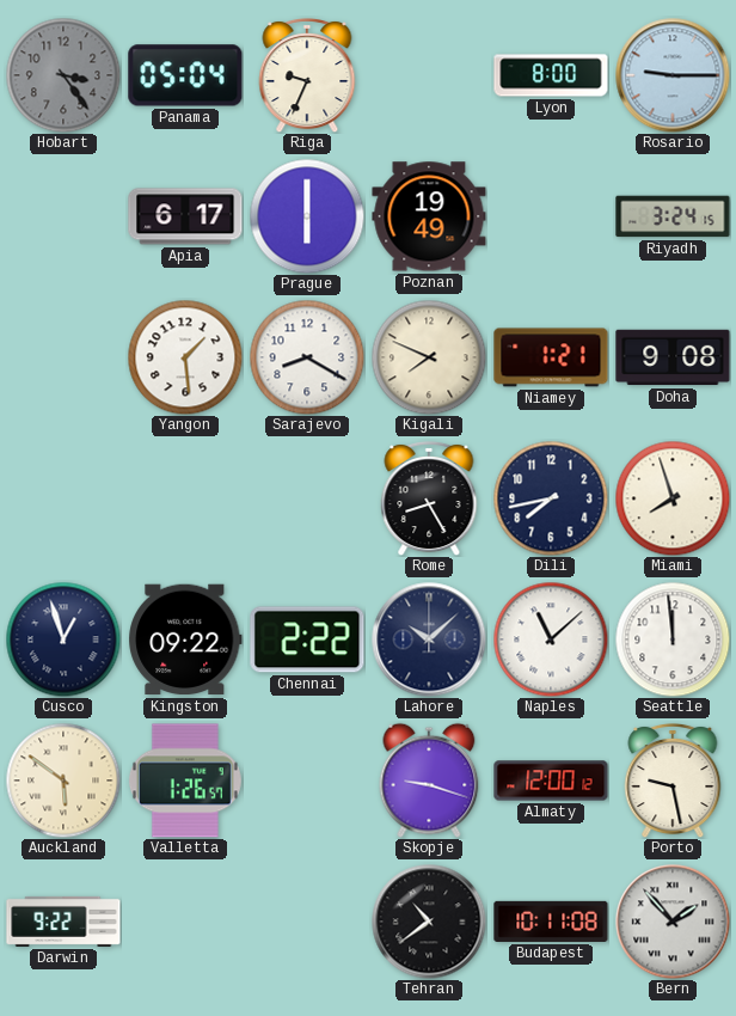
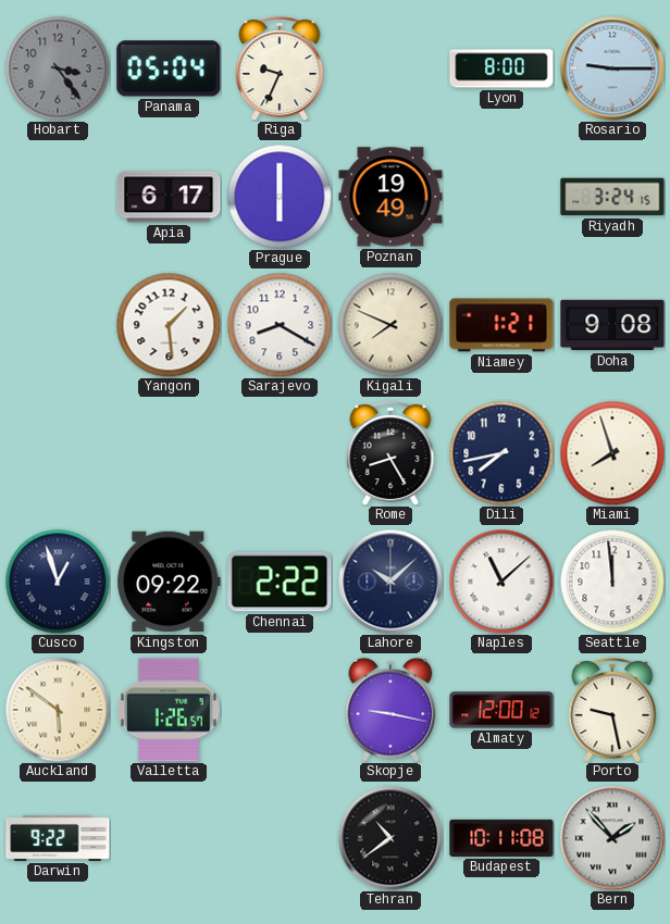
Skopje: 9:18 -> 9:17 (390, 710)
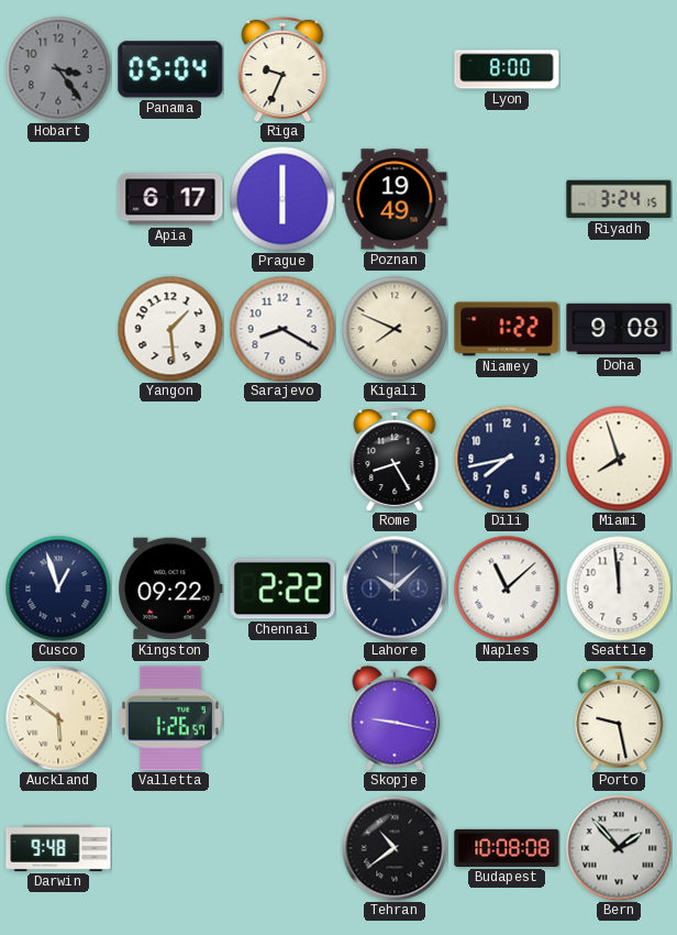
Rosario: 9:15 -> none (612, 68)
Niamey: 1:21 -> 1:22 (507, 329)
Almaty: 12:00 -> none (501, 710)
Darwin: 9:22 -> 9:48 (58, 848)
Budapest: 10:11 -> 10:08 (507, 848)
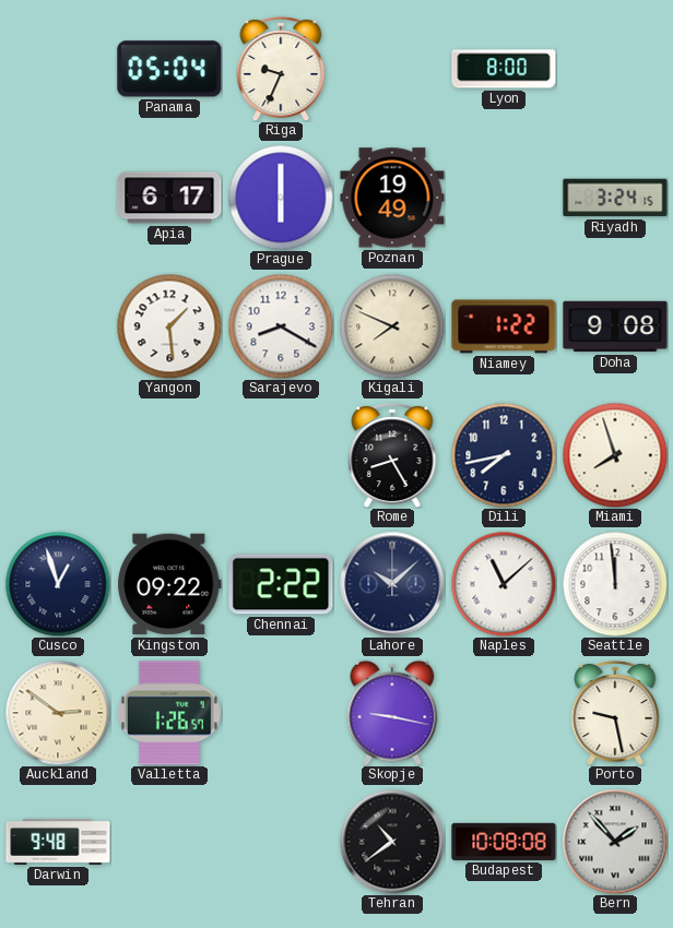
Hobart: 3:24 -> none (58, 69)
Auckland: 5:51 -> 2:51 (58, 713)
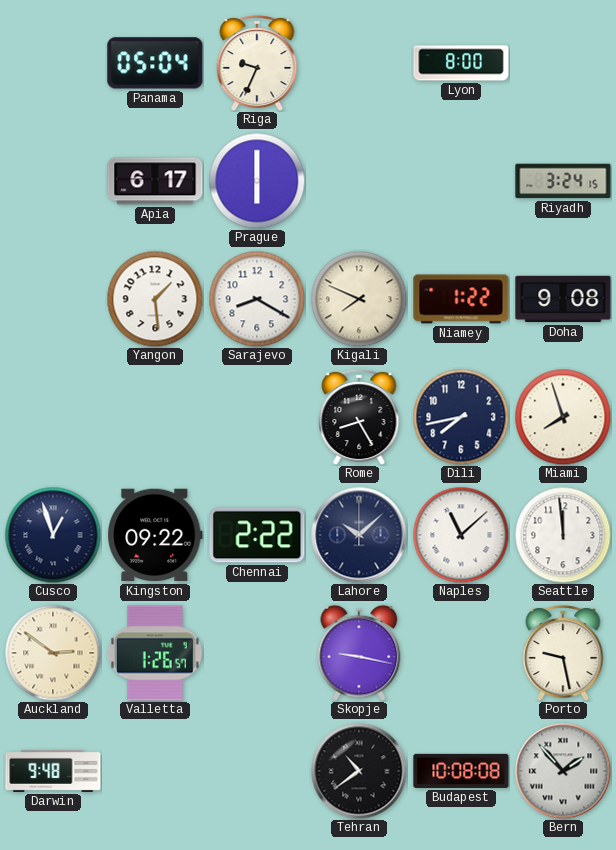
Poznan: 19:49 -> none (392, 198)
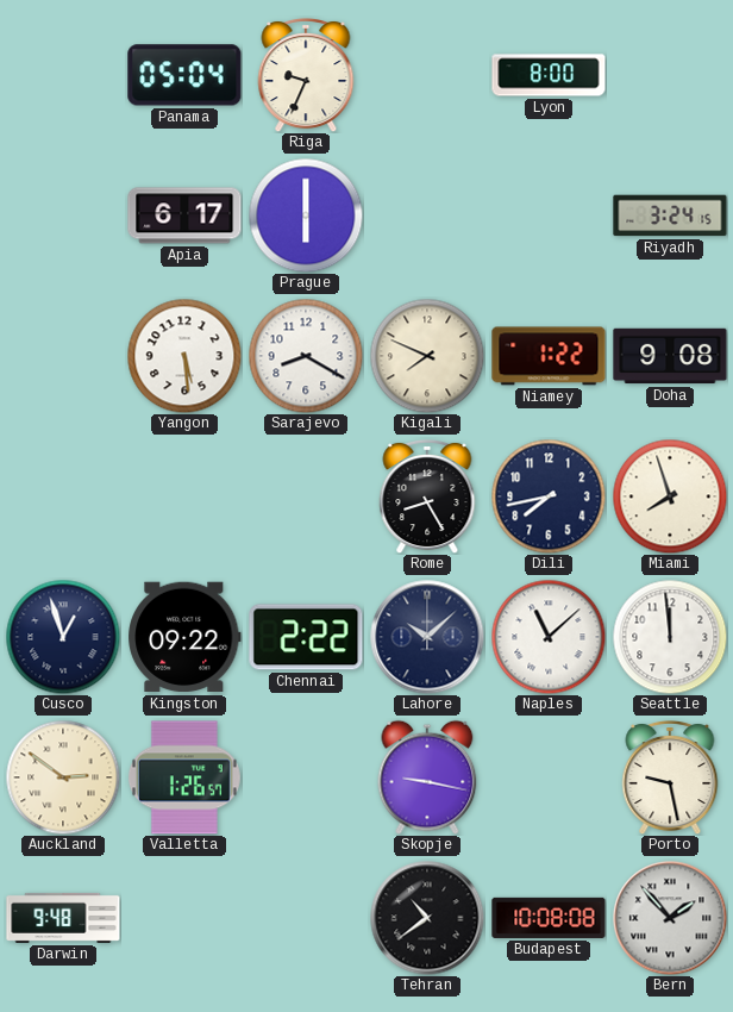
Yangon: 1:29 -> 5:29 (184, 356)
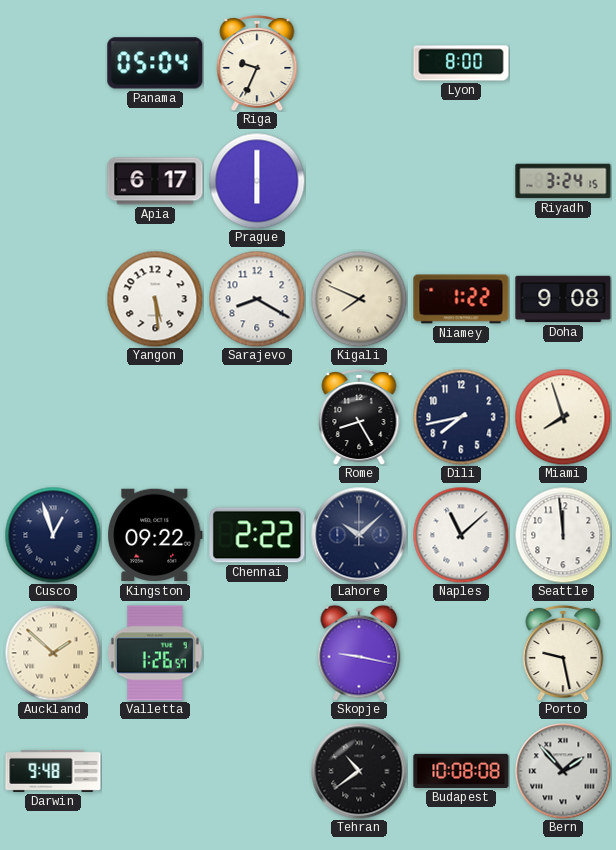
Auckland: 2:51 -> 1:52 (53, 653)
